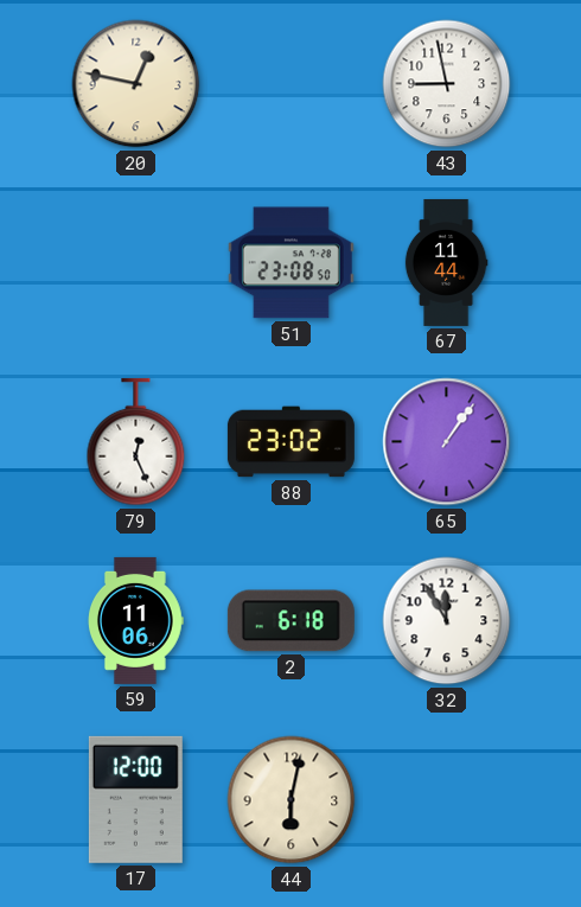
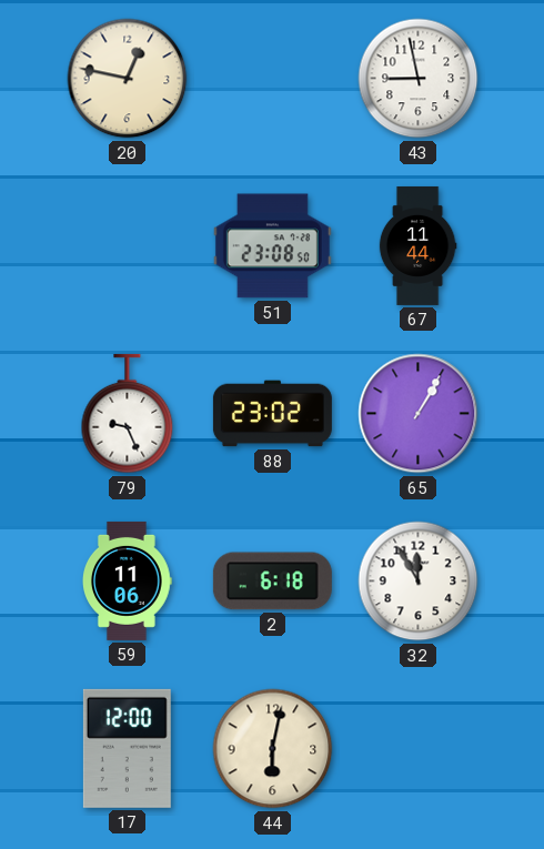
79: 12:26 -> 9:26 (128, 414)
65: 1:06 -> 1:05 (419, 414)
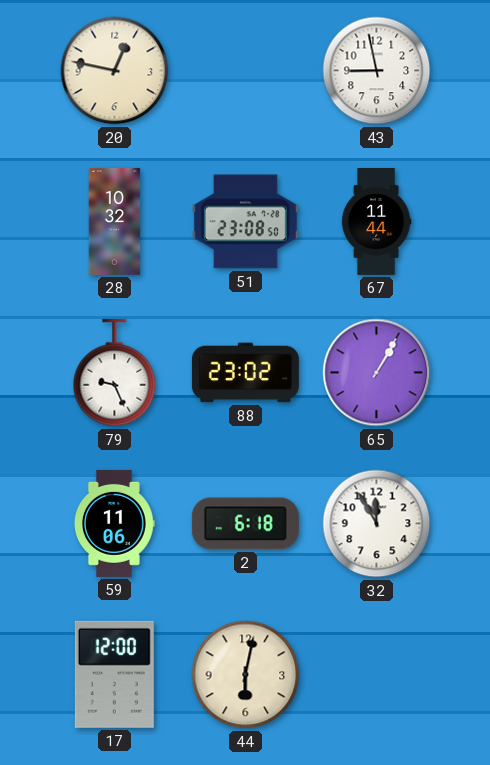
28: none -> 10:32 (115, 221)
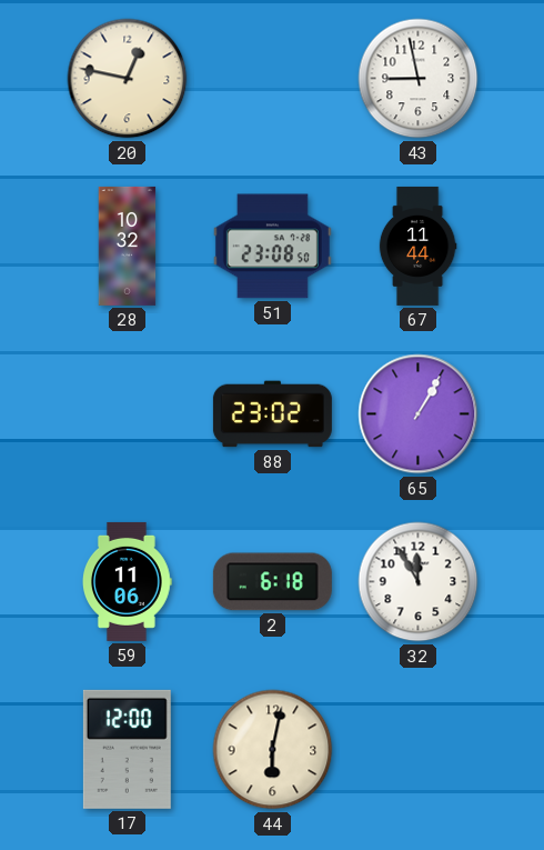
79: 9:26 -> none (115, 373)
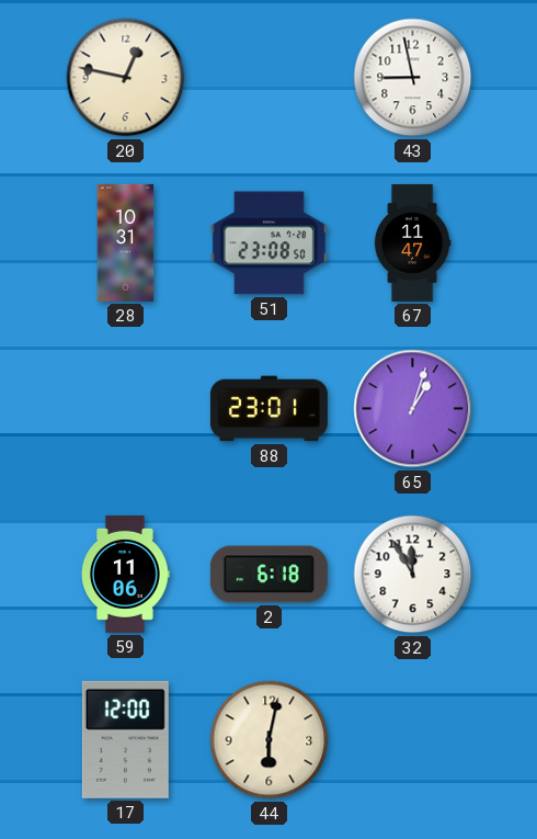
28: 10:32 -> 10:31 (126, 242)
67: 11:44 -> 11:47 (412, 242)
88: 23:02 -> 23:01 (268, 409)
65: 1:05 -> 1:03 (413, 409)
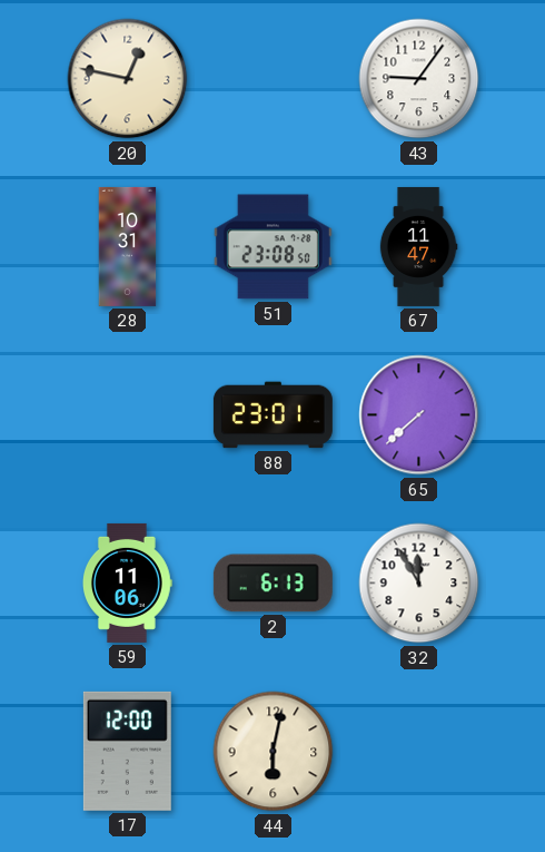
43: 8:58 -> 9:06 (419, 79)
65: 1:03 -> 7:38 (419, 415)
2: 6:18 -> 6:13 (272, 584)
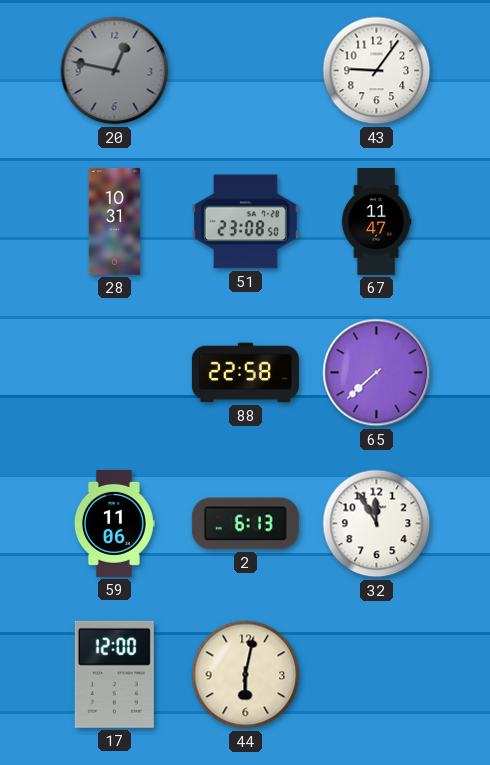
20 dial: cream -> grey (115, 71)
88: 23:01 -> 22:58 (245, 373)
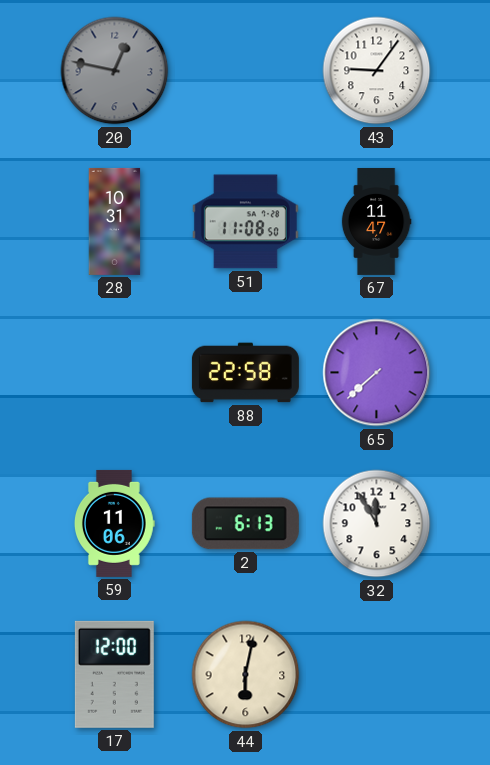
51: 23:08 -> 11:08 (245, 222)
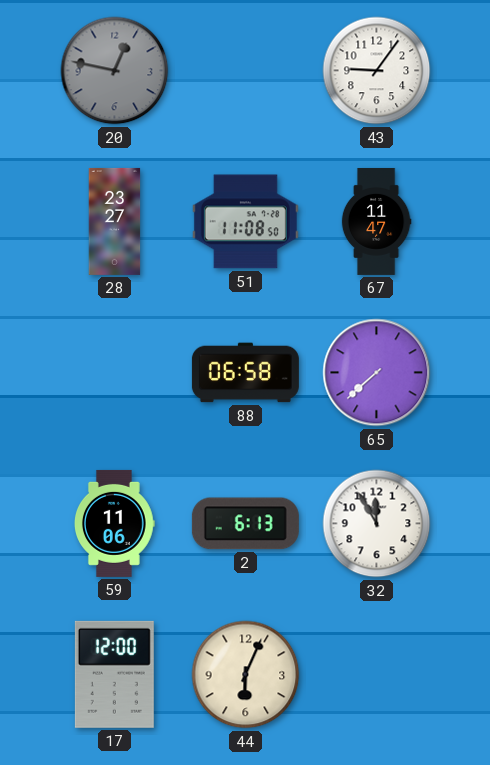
28: 10:31 -> 23:27 (115, 221)
88: 22:58 -> 06:58 (245, 373)
44: 6:02 -> 6:04 (246, 675)
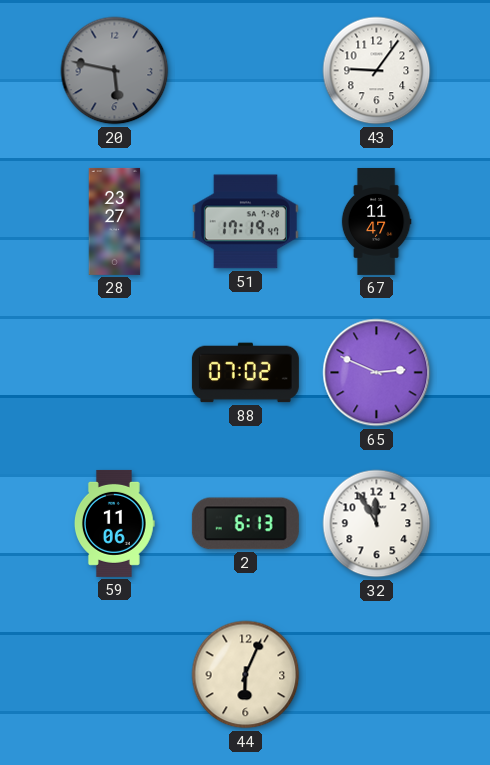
20: 12:47 -> 5:47 (115, 71)
51: 11:08 -> 17:19 (245, 222)
88: 06:58 -> 07:02 (245, 373)
65: 7:38 -> 2:49 (377, 373)
17: 12:00 -> none (114, 674)
